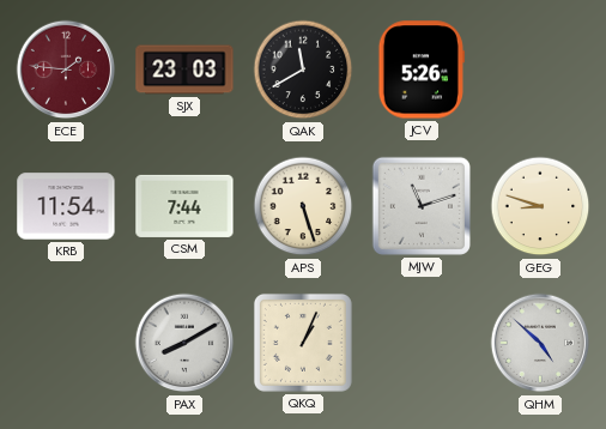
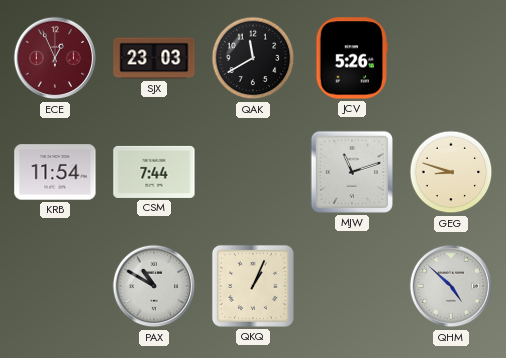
ECE: 1:46 -> 12:56 (55, 58)
APS: 5:27 -> none (303, 206)
PAX: 8:10 -> 10:50 (154, 286)
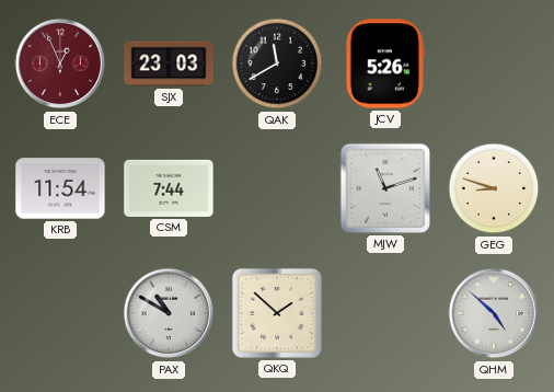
QKQ: 1:04 -> 1:52 (277, 313)
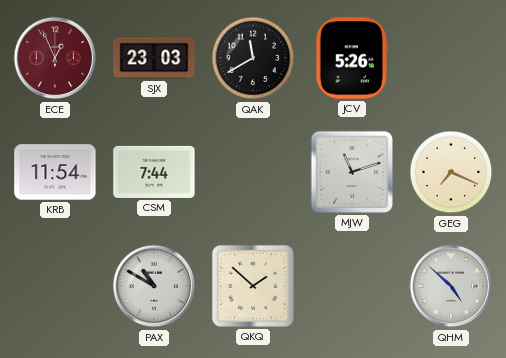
GEG: 8:48 -> 7:19 (451, 172)
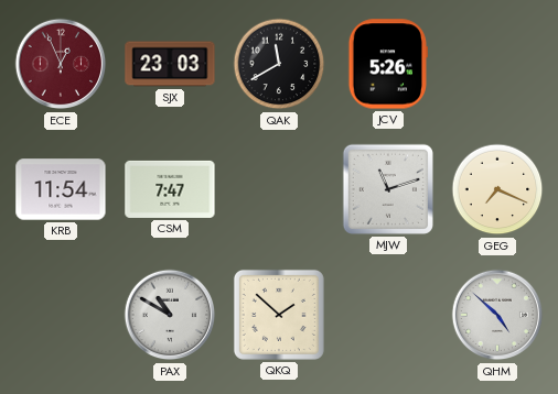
CSM: 7:44 -> 7:47 (170, 189)
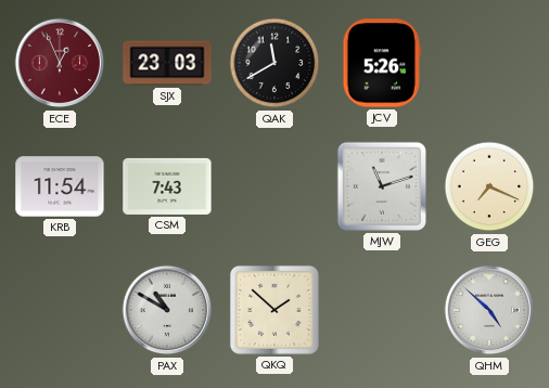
CSM: 7:47 -> 7:43 (167, 186)
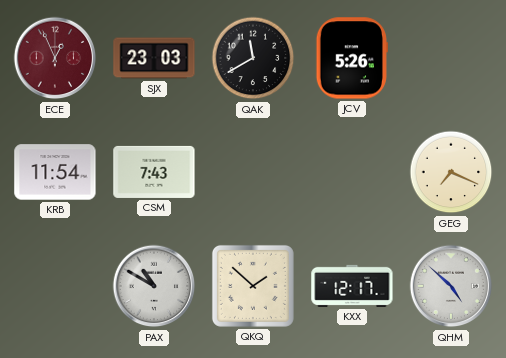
MJW: 11:12 -> none (382, 186)
KXX: none -> 12:17 (352, 286)
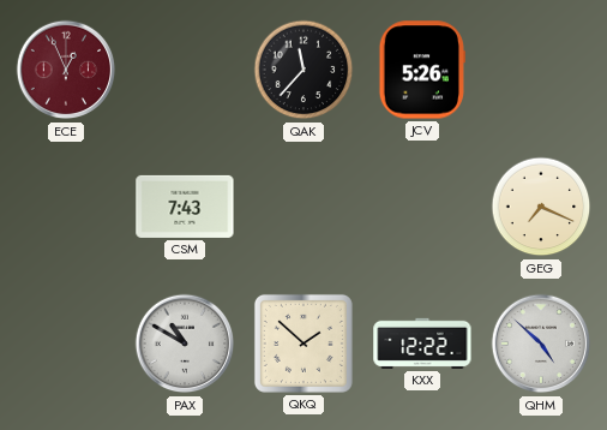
SJX: 23:03 -> none (154, 58)
QAK: 11:40 -> 11:37 (303, 70)
KRB: 11:54 -> none (55, 172)
KXX: 12:17 -> 12:22 (422, 344)
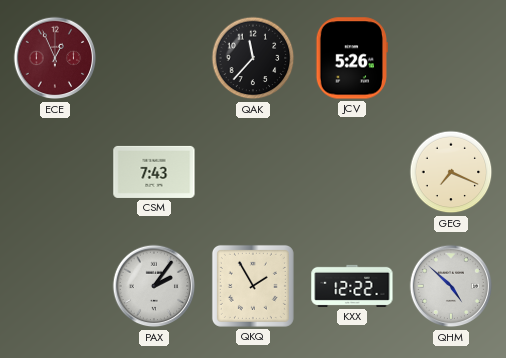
PAX: 10:50 -> 2:06 (154, 286)
QKQ: 1:52 -> 1:55 (253, 286)
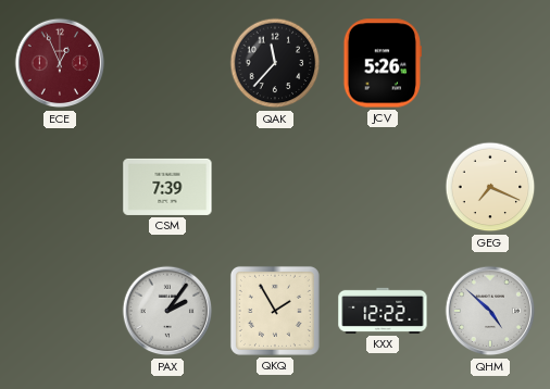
CSM: 7:43 -> 7:39 (167, 187)
